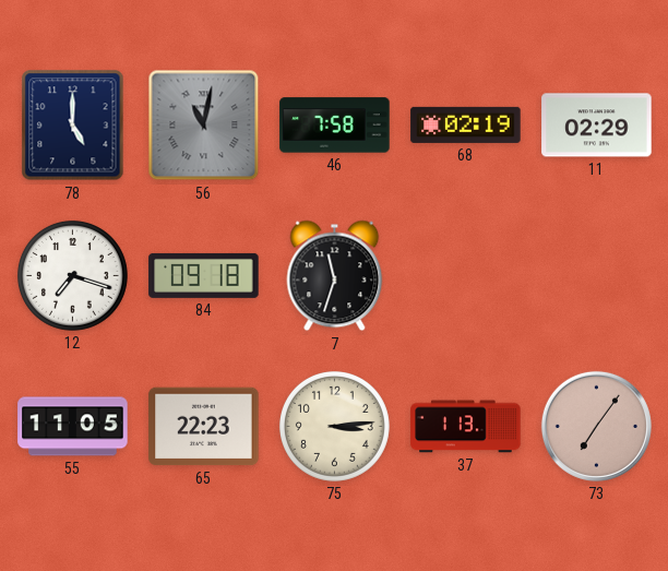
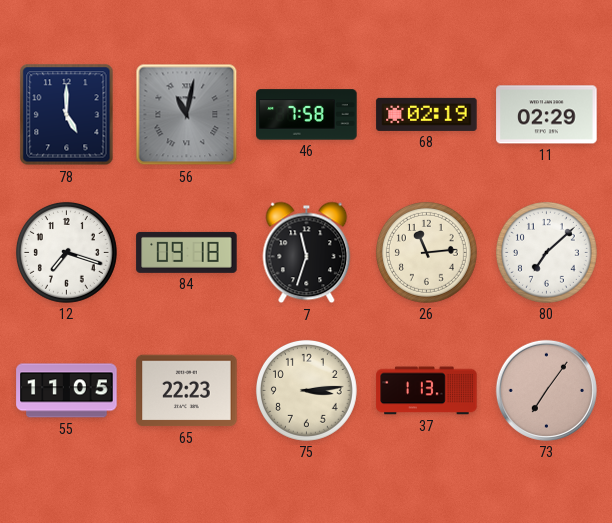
26: none -> 11:14 (426, 252)
80: none -> 7:08 (546, 252)
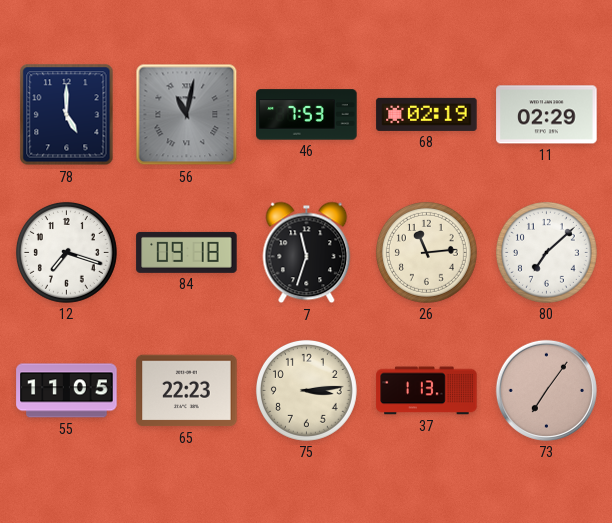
46: 7:58 -> 7:53 (307, 115)
